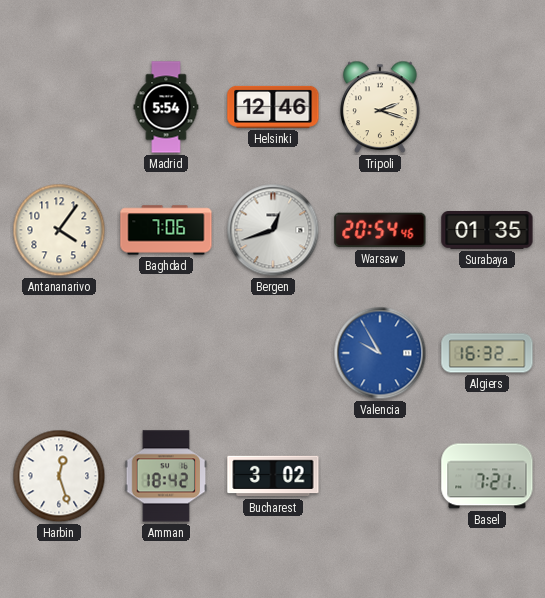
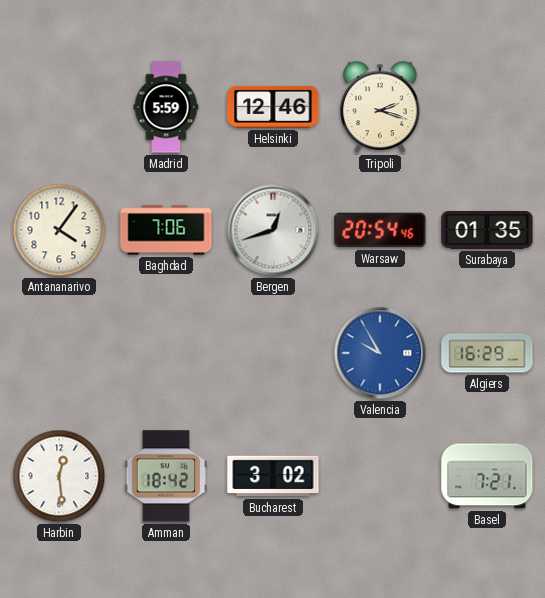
Madrid: 5:54 -> 5:59 (166, 107)
Algiers: 16:32 -> 16:29 (487, 353)
Harbin: 12:27 -> 12:29 (59, 476)
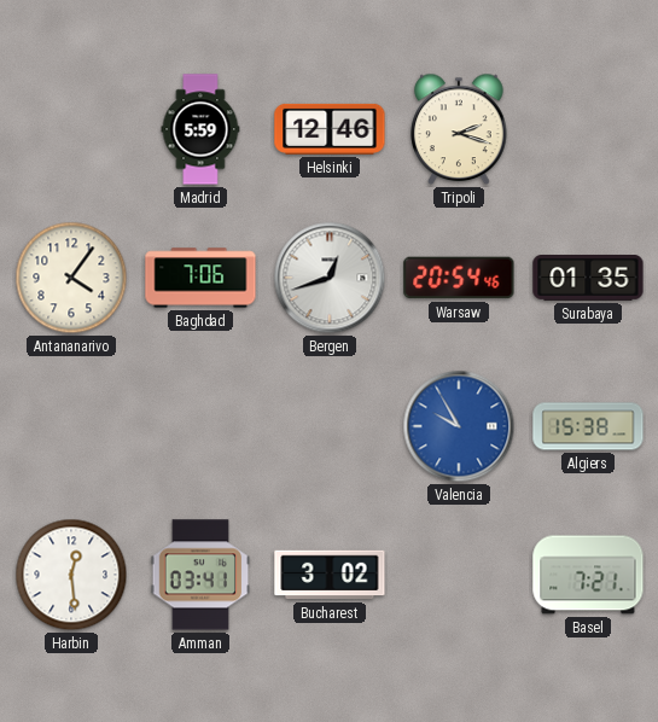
Algiers: 16:29 -> 15:38 (588, 426)
Amman: 18:42 -> 03:41 (200, 575)
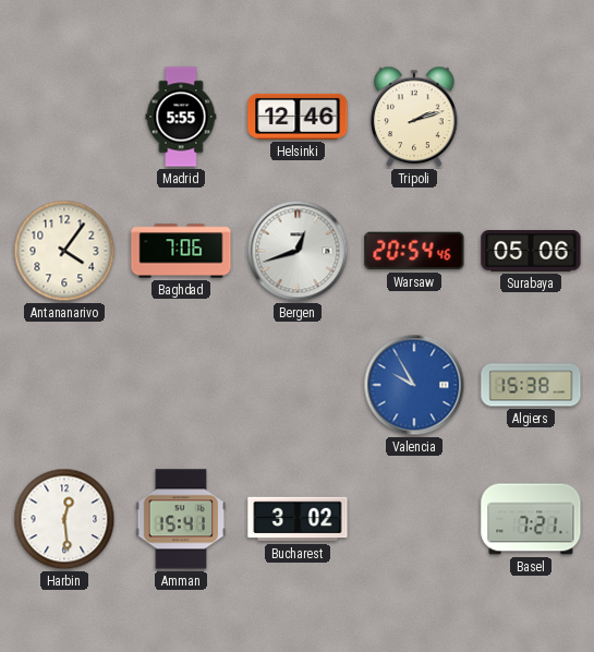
Madrid: 5:59 -> 5:55 (181, 117)
Tripoli: 2:18 -> 2:12 (414, 117)
Surabaya: 01:35 -> 05:06 (531, 252)
Amman: 03:41 -> 15:41 (181, 519)
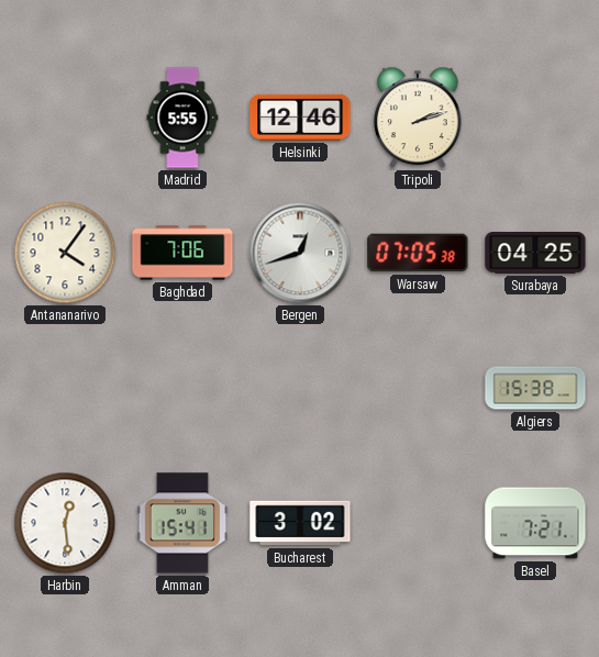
Warsaw: 20:54 -> 07:05 (418, 253)
Surabaya: 05:06 -> 04:25 (535, 254)
Valencia: 9:55 -> none (414, 385)
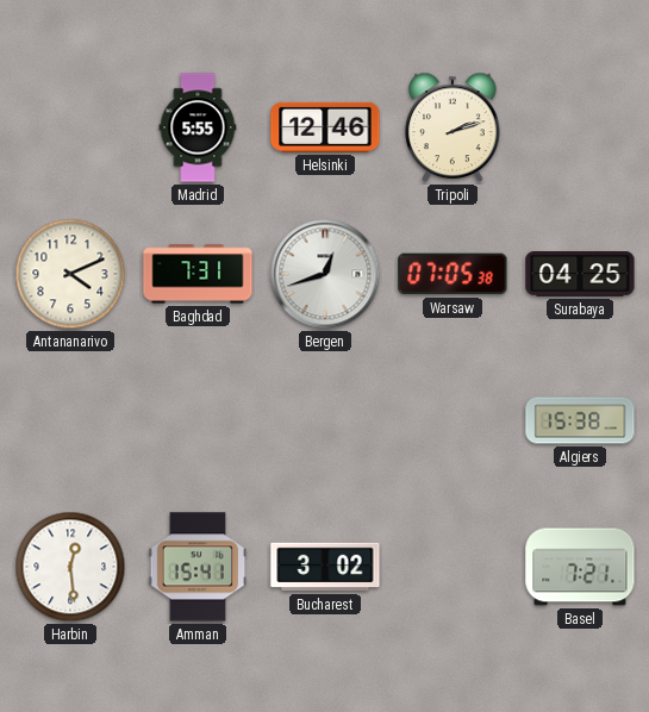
Antananarivo: 4:06 -> 4:11 (70, 274)
Baghdad: 7:06 -> 7:31 (198, 274)
